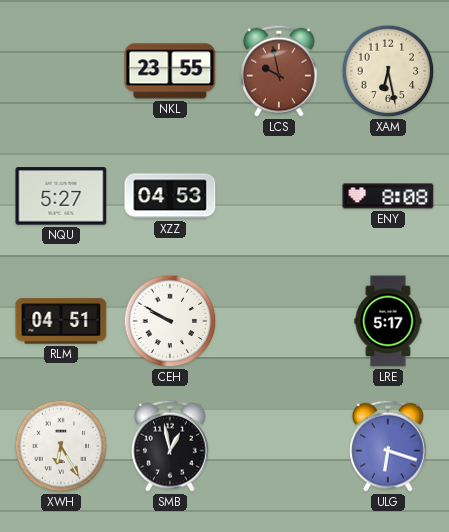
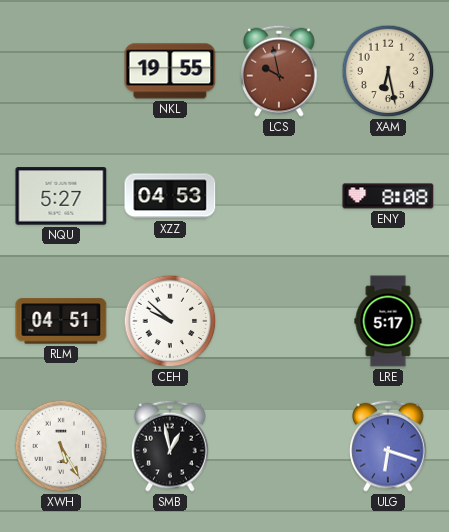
NKL: 23:55 -> 19:55 (170, 71)
CEH: 9:50 -> 9:52 (170, 321)
XWH: 6:25 -> 5:25 (61, 446)
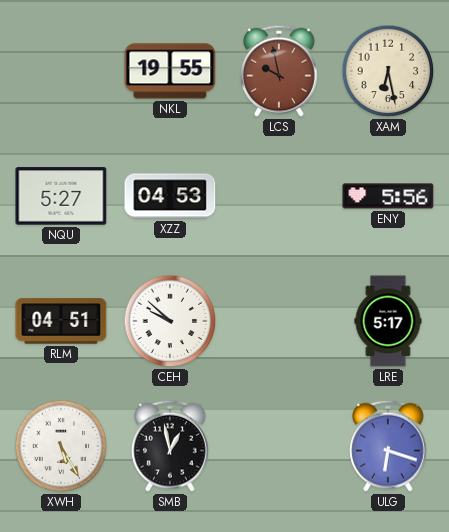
ENY: 8:08 -> 5:56 (388, 196)
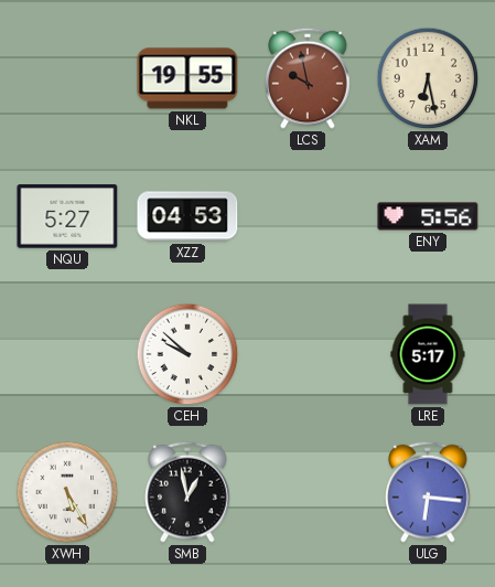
RLM: 04:51 -> none (61, 321)
ULG: 6:18 -> 6:16 (428, 492)
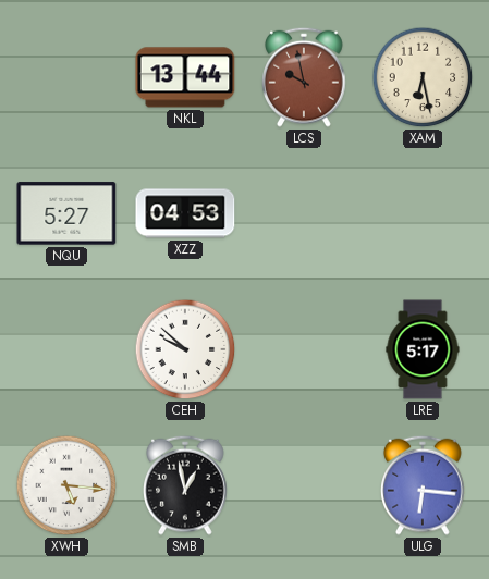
NKL: 19:55 -> 13:44 (185, 77)
ENY: 5:56 -> none (428, 216)
XWH: 5:25 -> 5:16 (66, 485)
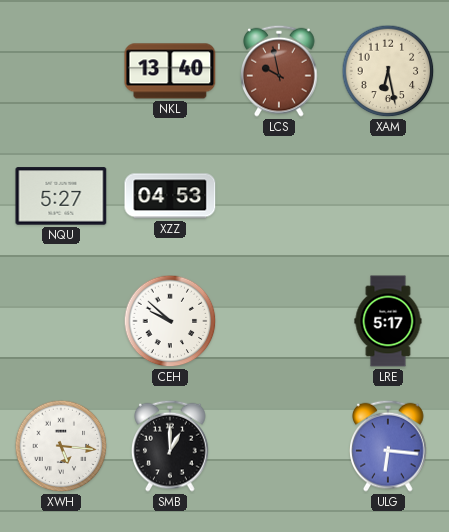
NKL: 13:44 -> 13:40 (170, 71)
SMB: 12:58 -> 1:00 (170, 446)
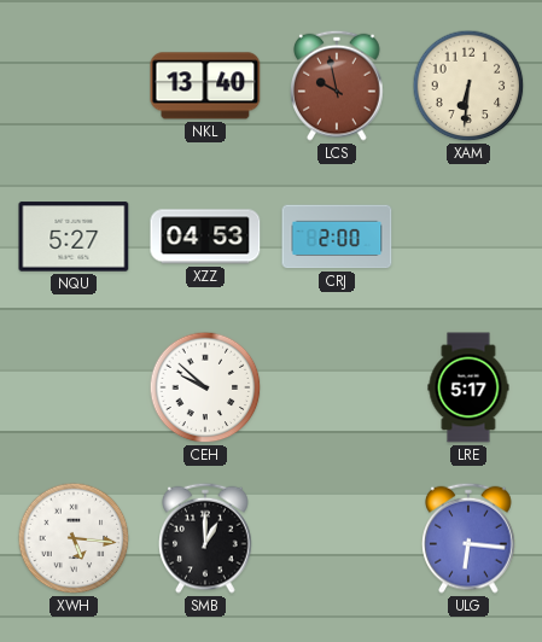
XAM: 6:28 -> 6:31 (468, 86)
CRJ: none -> 2:00 (337, 237)
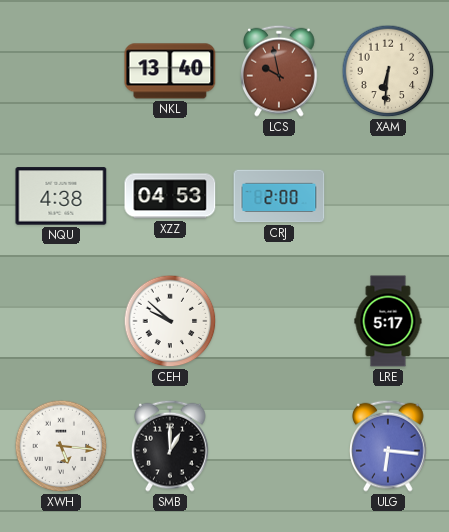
NQU: 5:27 -> 4:38 (61, 196)
